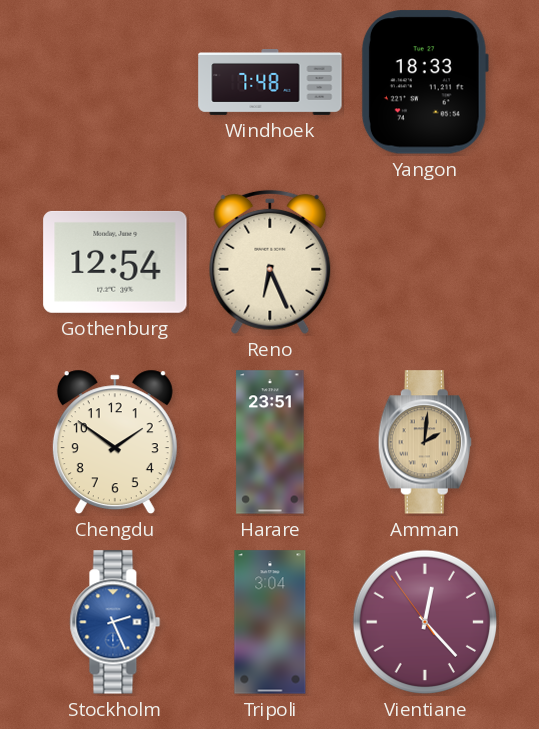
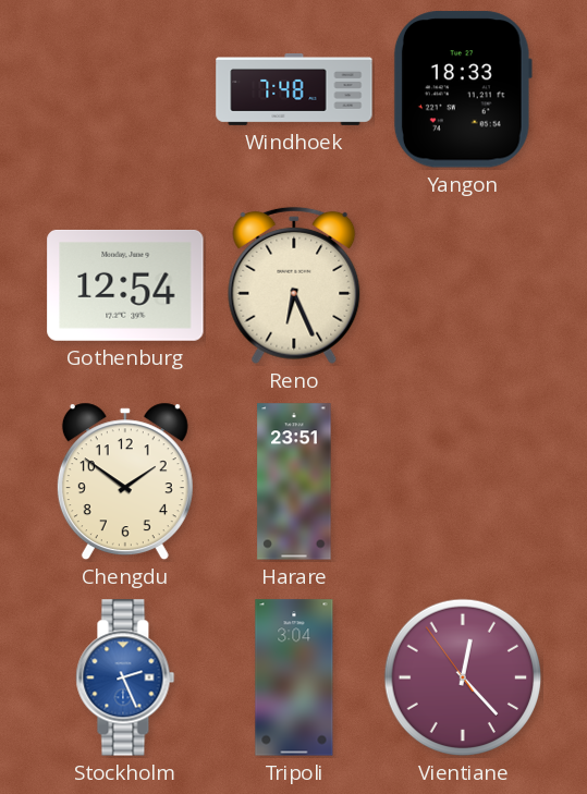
Amman: 2:01 -> none (425, 442)
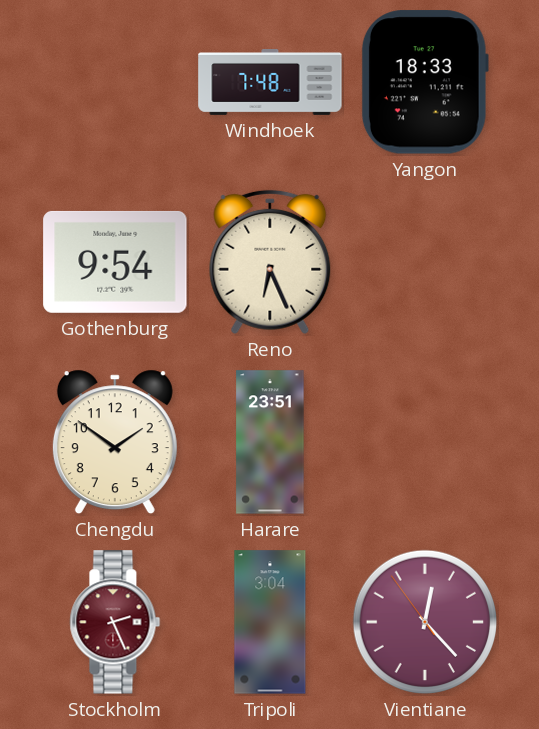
Gothenburg: 12:54 -> 9:54 (115, 262)
Stockholm dial: blue -> burgundy (115, 622)
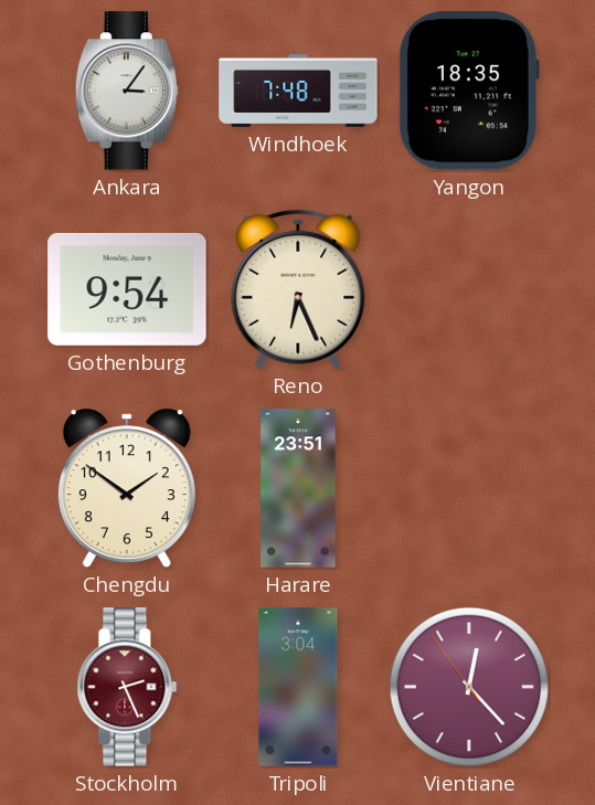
Ankara: none -> 3:06 (127, 91)
Yangon: 18:33 -> 18:35 (469, 91)
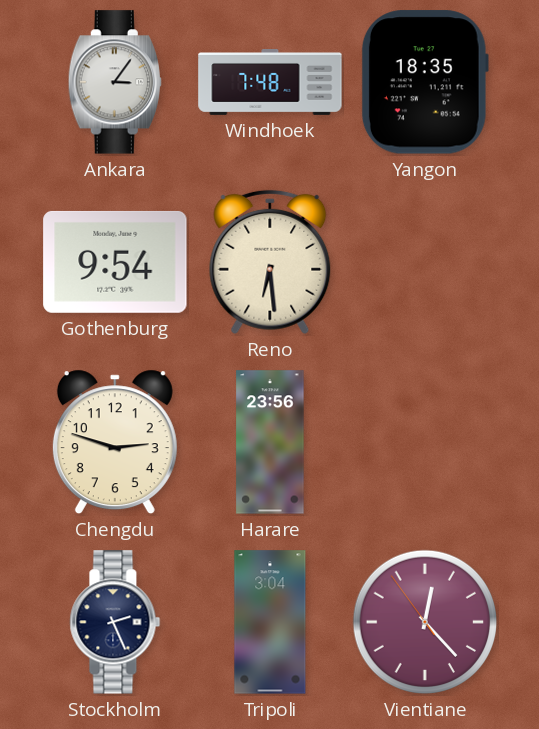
Reno: 6:26 -> 6:29 (270, 262)
Chengdu: 1:51 -> 2:48 (115, 442)
Harare: 23:51 -> 23:56 (270, 442)
Stockholm dial: burgundy -> navy (115, 622)
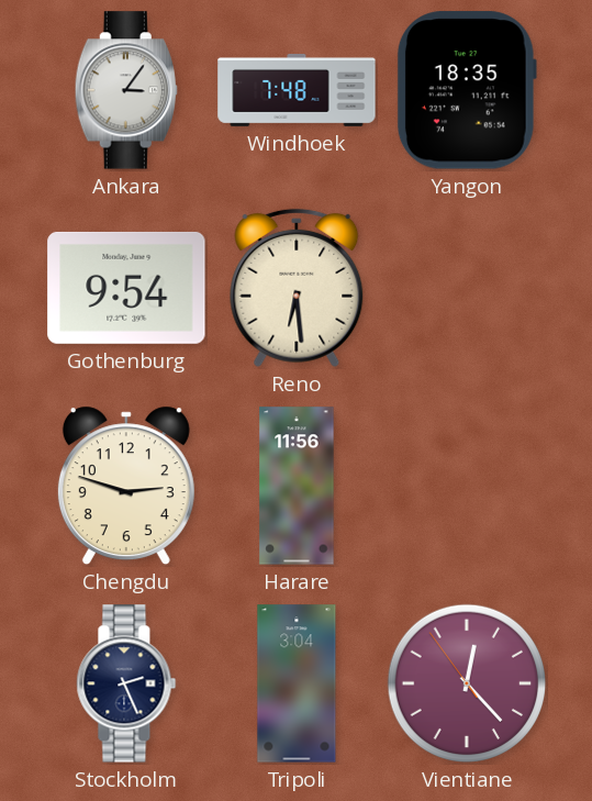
Harare: 23:56 -> 11:56 (297, 486)
